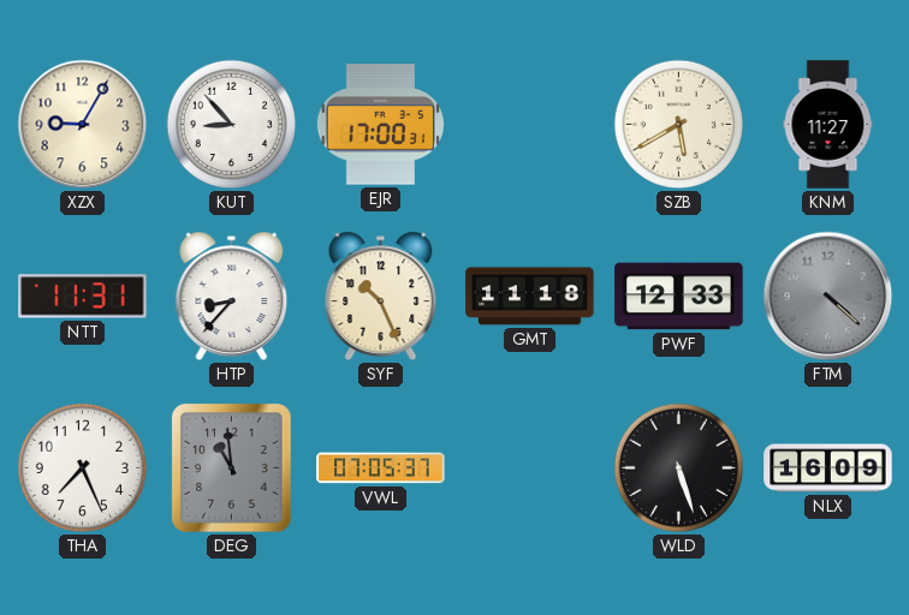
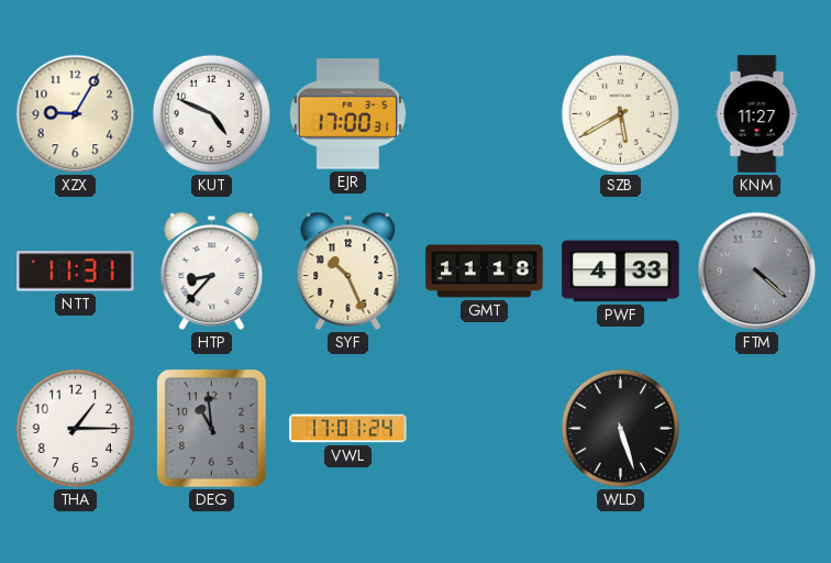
KUT: 8:53 -> 4:49 (211, 113)
PWF: 12:33 -> 4:33 (621, 272)
THA: 7:26 -> 1:15 (75, 428)
VWL: 07:05 -> 17:01 (348, 429)
NLX: 16:09 -> none (828, 468)
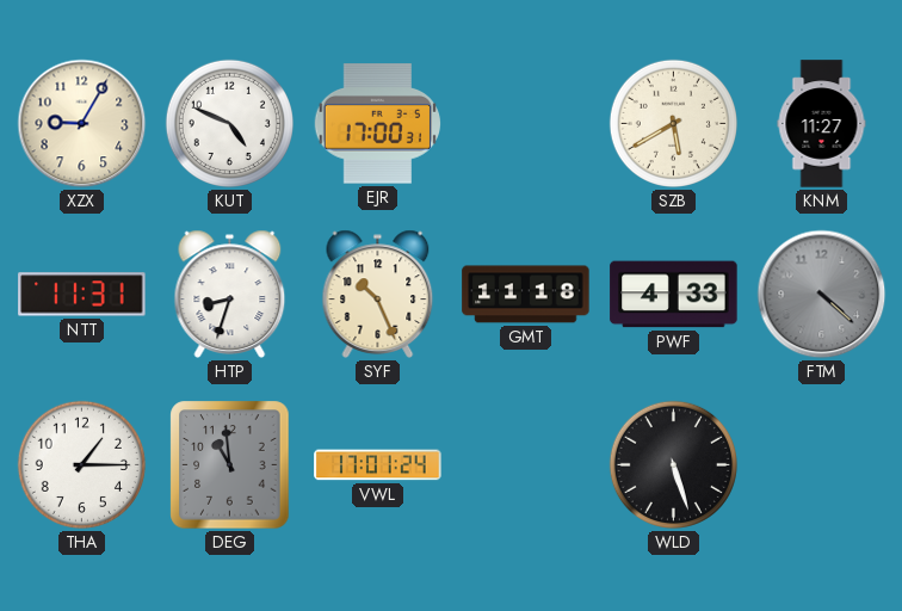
HTP: 8:37 -> 8:33 (230, 294)
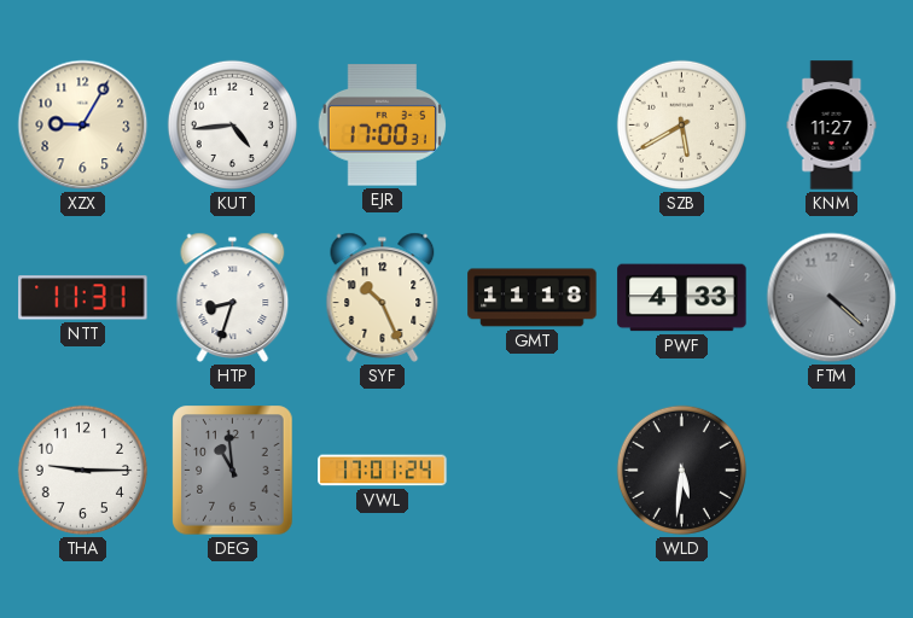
KUT: 4:49 -> 4:44 (232, 124)
THA: 1:15 -> 9:15 (82, 470)
WLD: 5:27 -> 5:31 (681, 470)
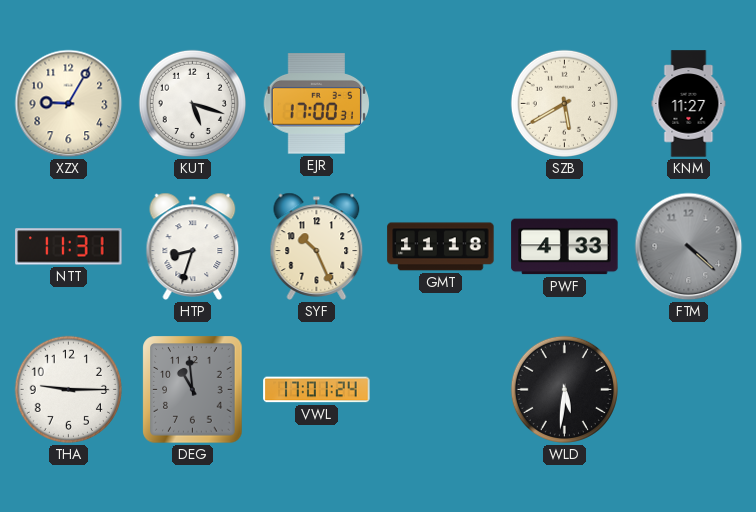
KUT: 4:44 -> 5:18 (192, 103)
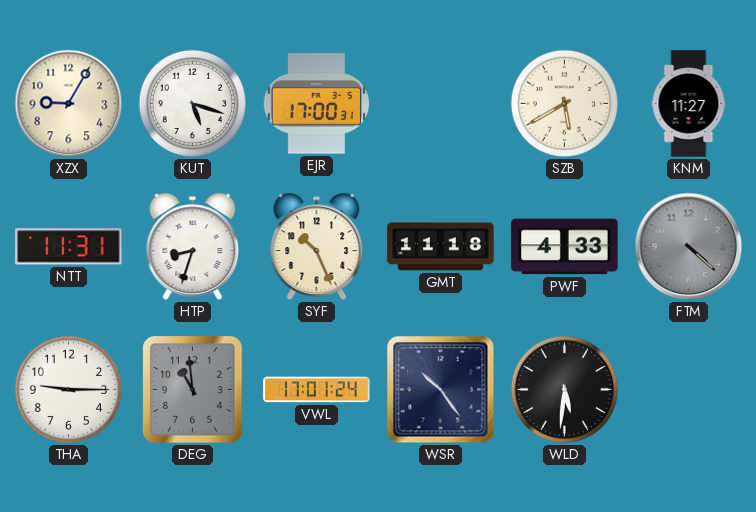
WSR: none -> 10:24 (441, 390)
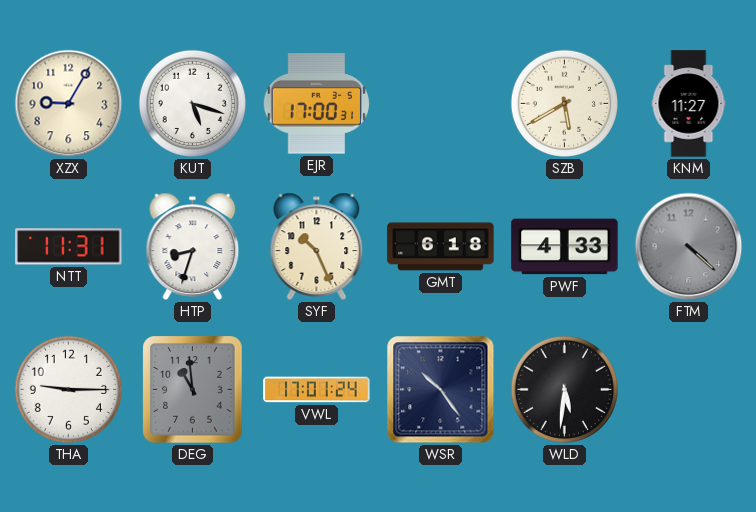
GMT: 11:18 -> 6:18 (441, 247)
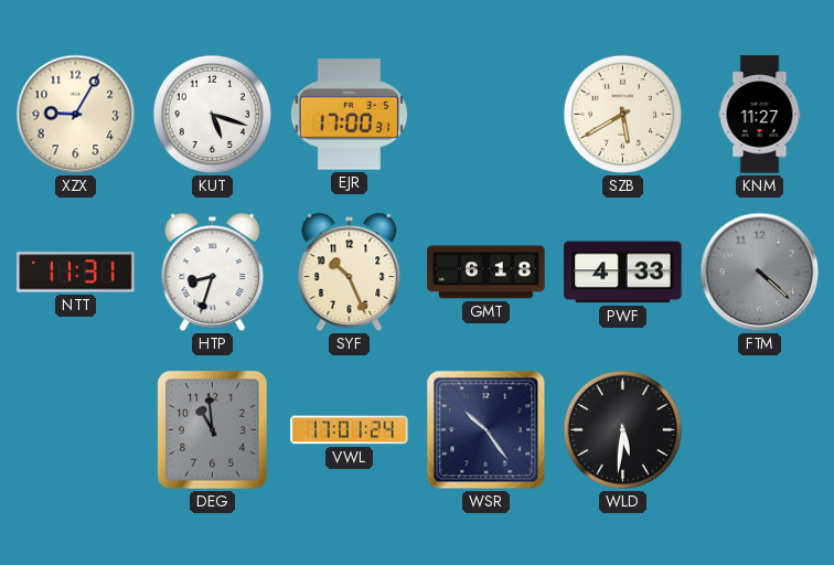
THA: 9:15 -> none (68, 389)
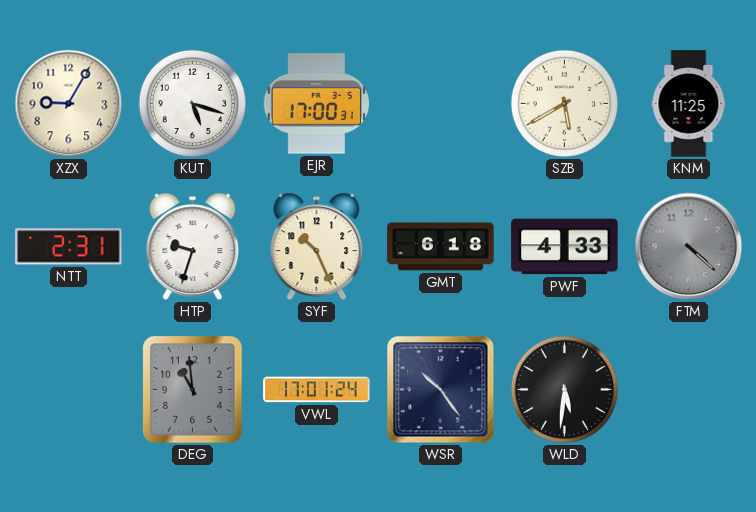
KNM: 11:27 -> 11:25 (689, 104)
NTT: 11:31 -> 2:31 (69, 247)
HTP: 8:33 -> 9:33 (193, 246)
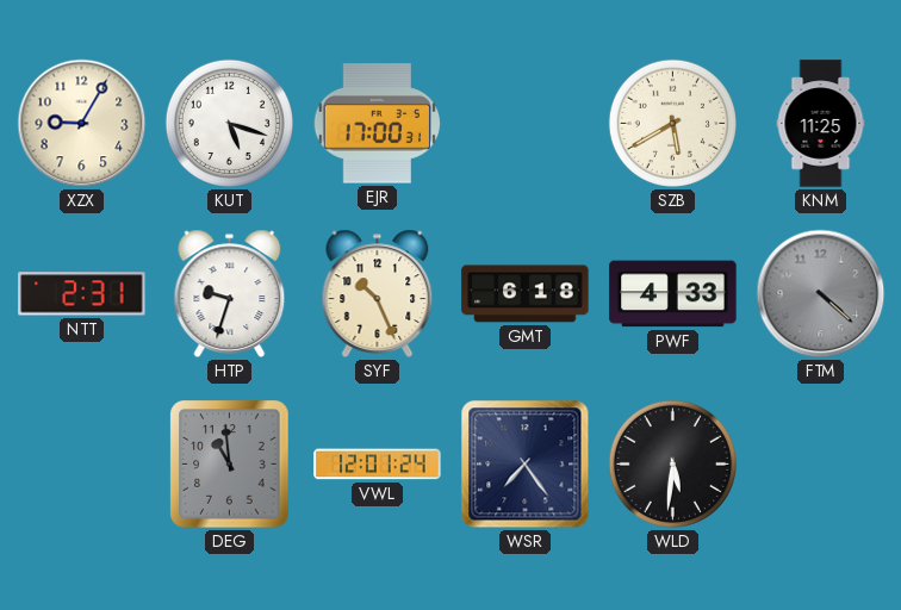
VWL: 17:01 -> 12:01 (378, 465)
WSR: 10:24 -> 7:24 (526, 465)
